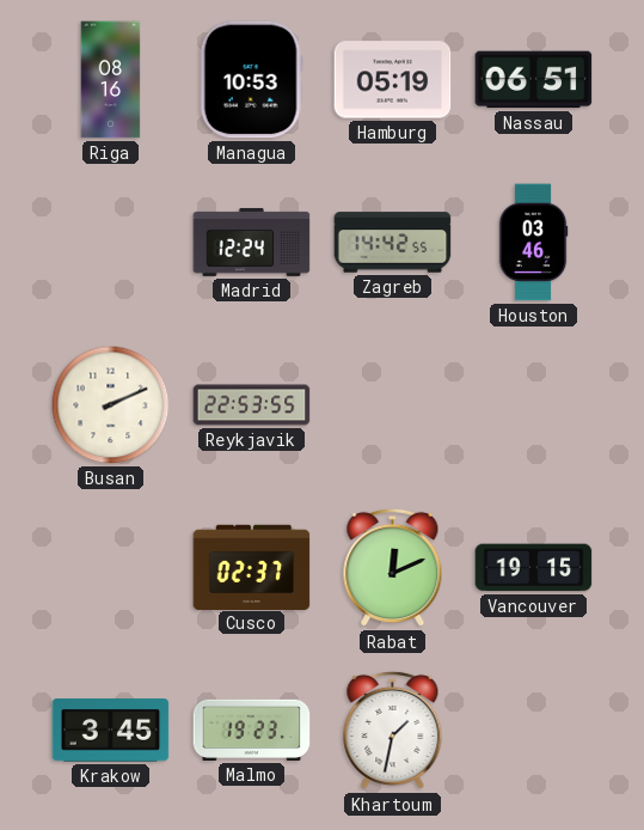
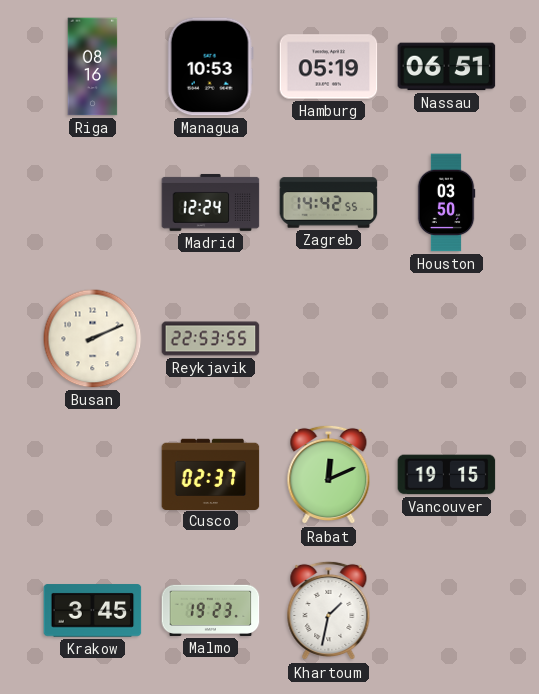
Houston: 03:46 -> 03:50 (446, 203)
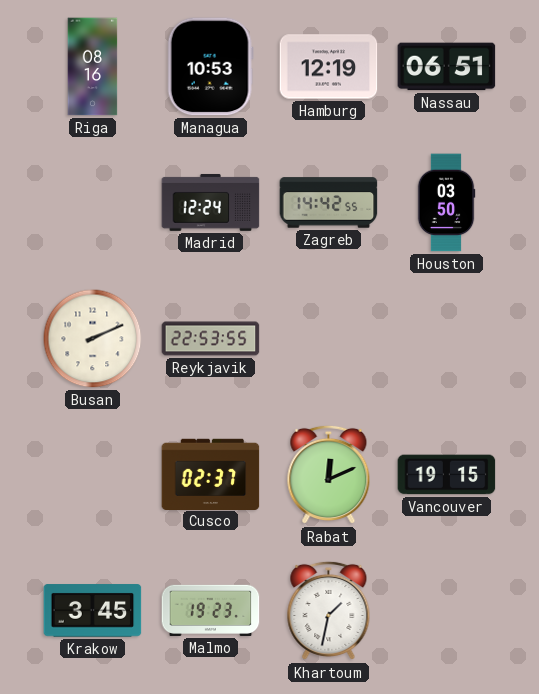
Hamburg: 05:19 -> 12:19 (329, 67)
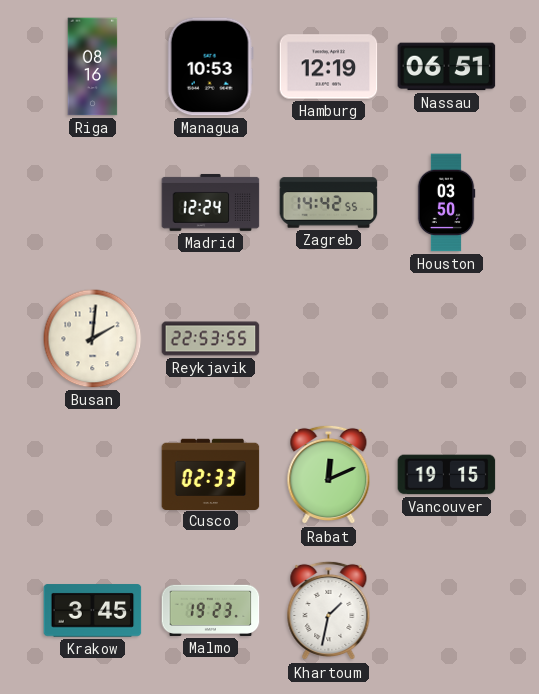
Busan: 2:11 -> 2:01 (93, 339)
Cusco: 02:37 -> 02:33 (211, 474)
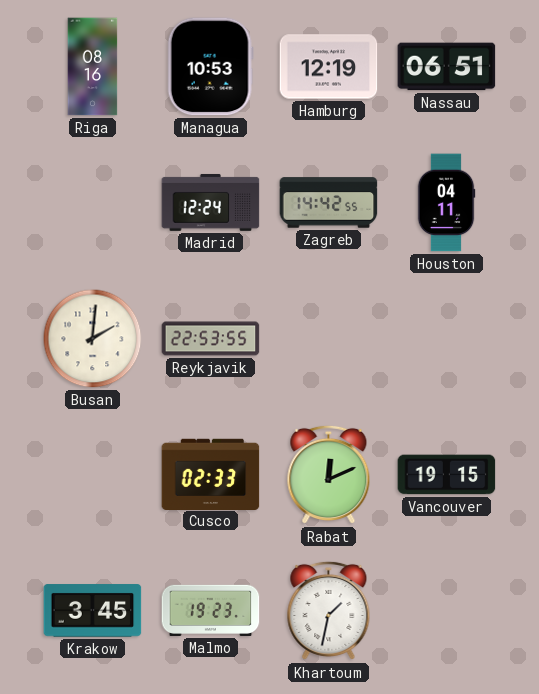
Houston: 03:50 -> 04:11 (446, 203)
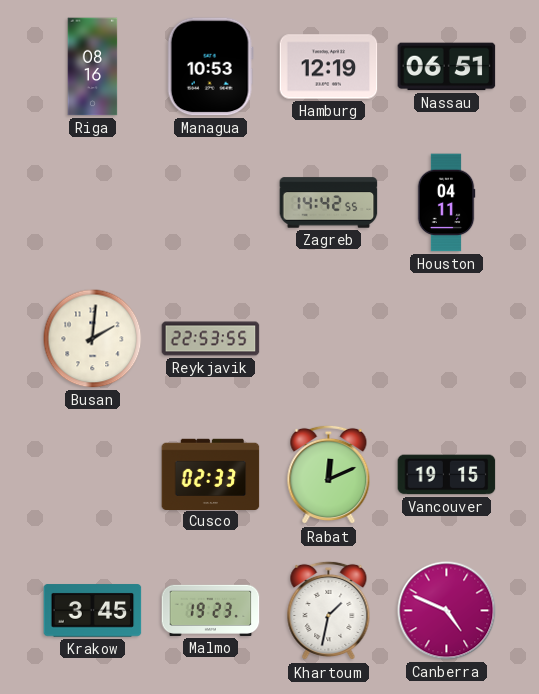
Madrid: 12:24 -> none (211, 203)
Canberra: none -> 4:49 (447, 611)
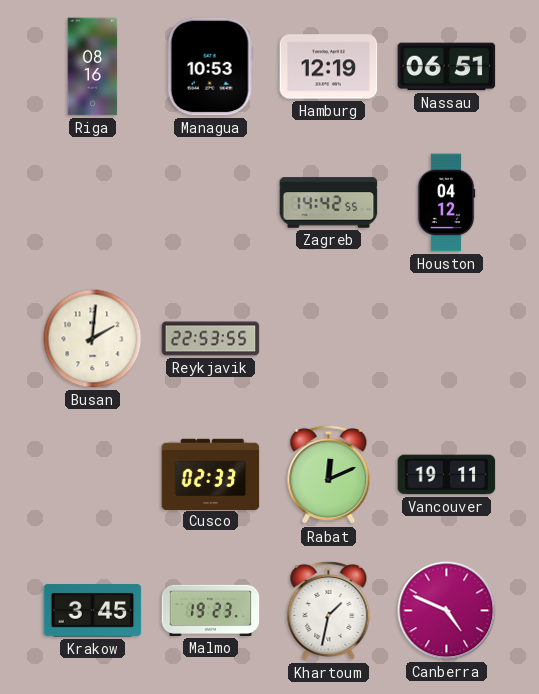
Houston: 04:11 -> 04:12 (446, 203)
Vancouver: 19:15 -> 19:11 (447, 475)
